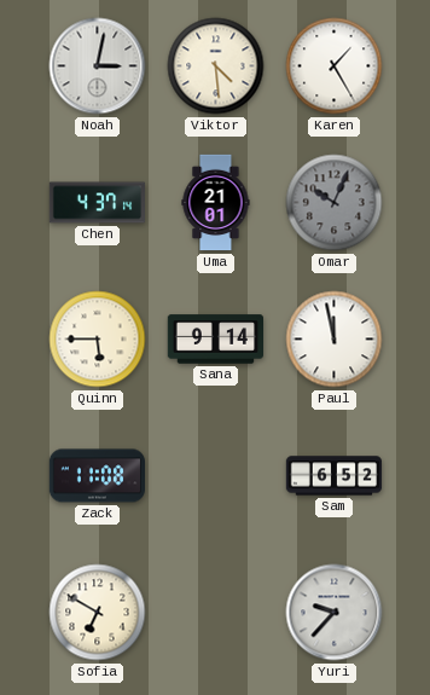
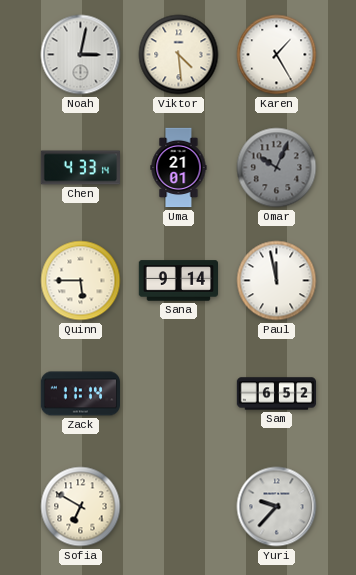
Chen: 4:37 -> 4:33 (81, 168)
Zack: 11:08 -> 11:14 (81, 394)
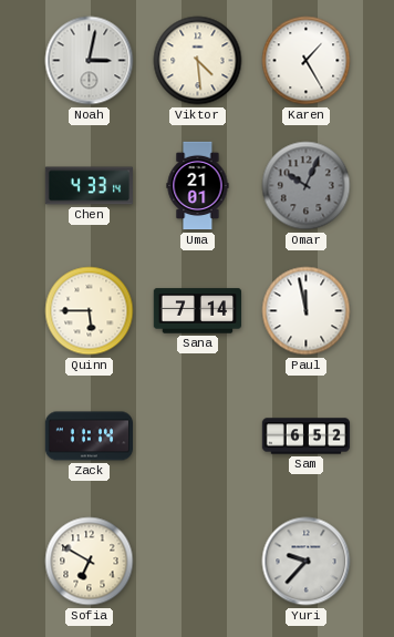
Sana: 9:14 -> 7:14 (197, 311)
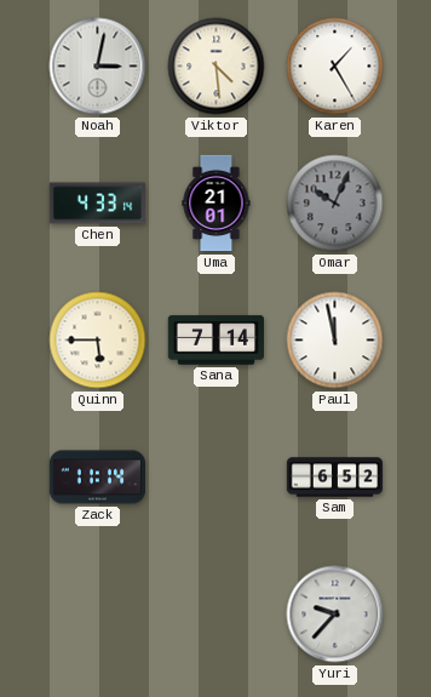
Sofia: 6:50 -> none (90, 562)
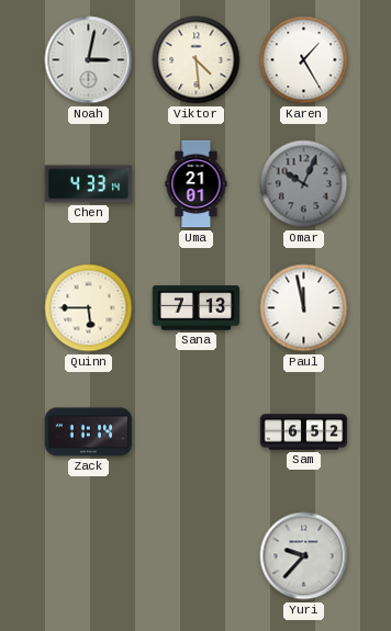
Sana: 7:14 -> 7:13 (195, 308)
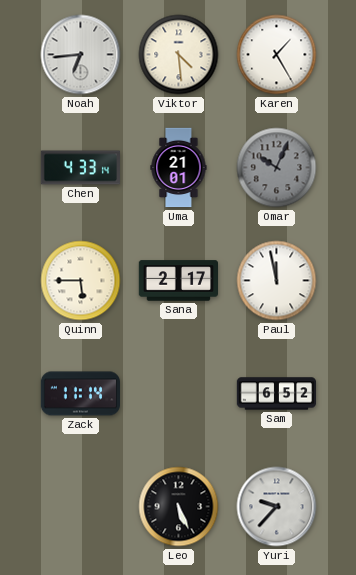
Noah: 3:02 -> 6:44 (81, 55)
Sana: 7:13 -> 2:17 (178, 281)
Leo: none -> 5:26 (179, 507)
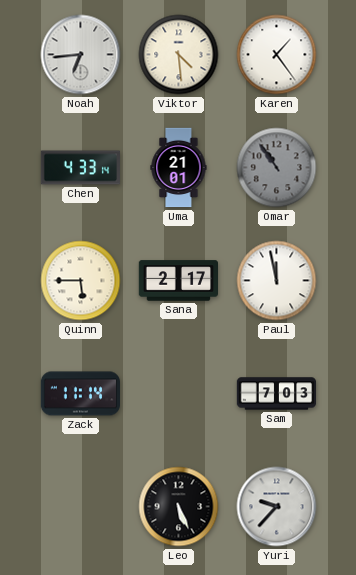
Karen: 1:25 -> 1:24 (277, 55)
Omar: 10:04 -> 10:54 (277, 168)
Sam: 6:52 -> 7:03 (277, 394)
